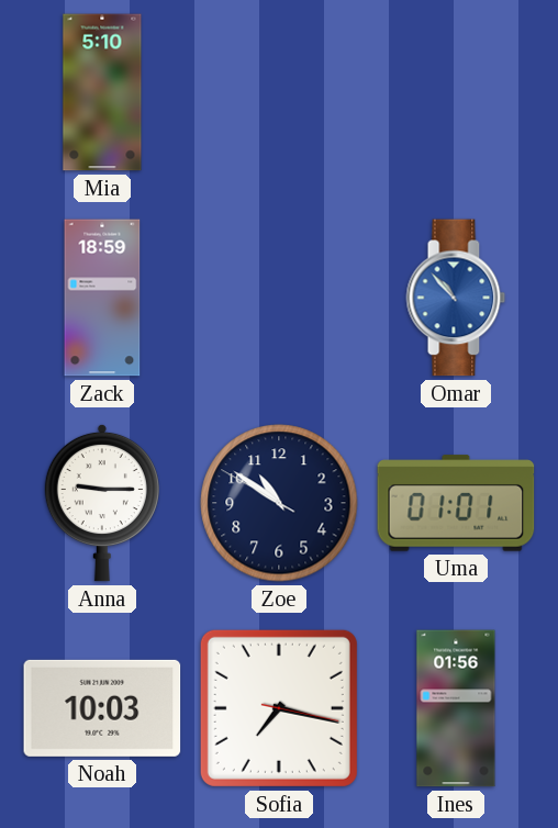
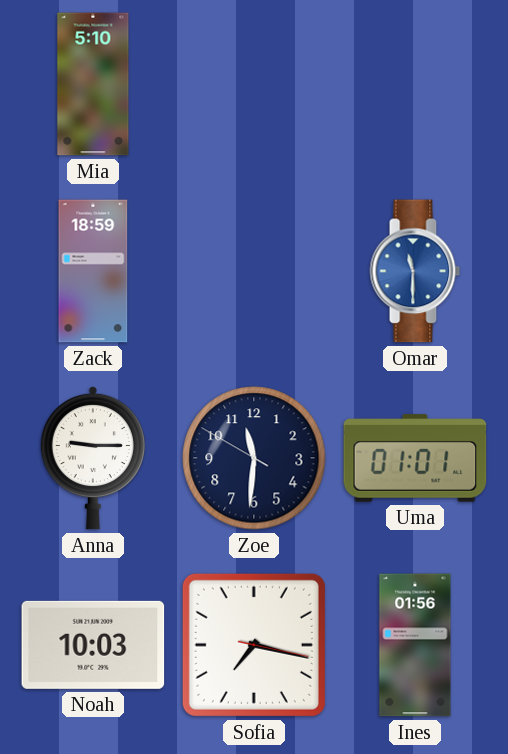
Omar: 10:53 -> 11:30 (415, 271)
Zoe: 10:50 -> 11:30 (254, 458)
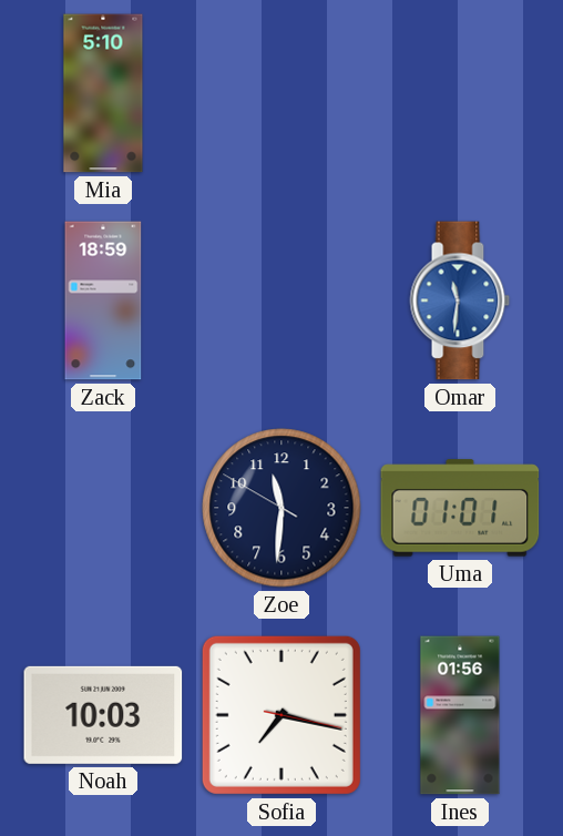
Omar: 11:30 -> 11:31 (460, 300)
Anna: 9:15 -> none (93, 458)
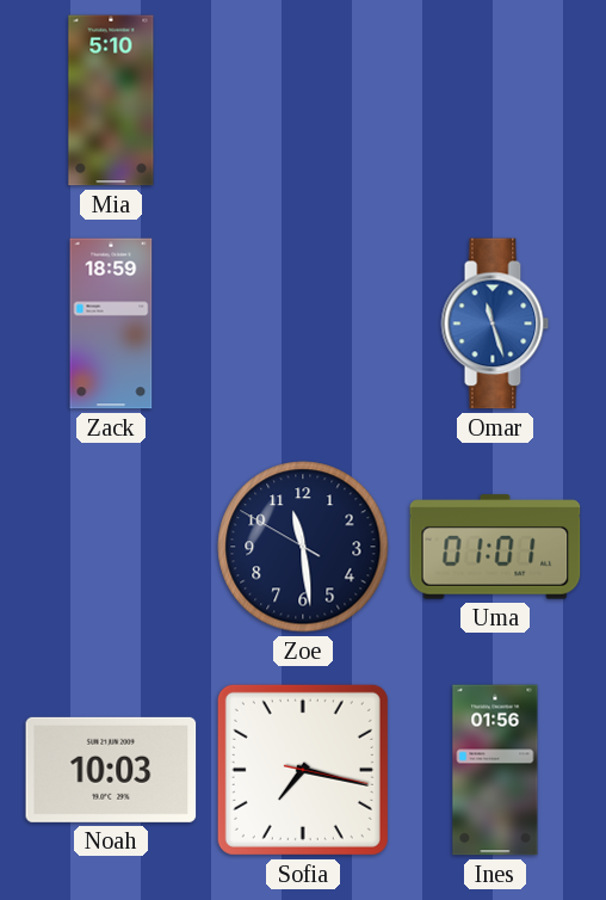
Omar: 11:31 -> 11:27 (495, 323)
Zoe: 11:30 -> 11:28 (303, 547)
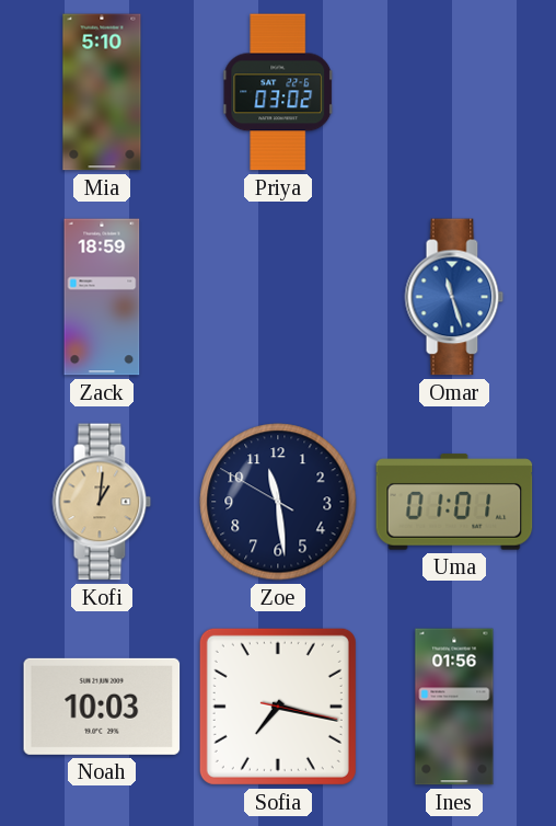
Priya: none -> 03:02 (279, 92)
Kofi: none -> 1:01 (102, 502)
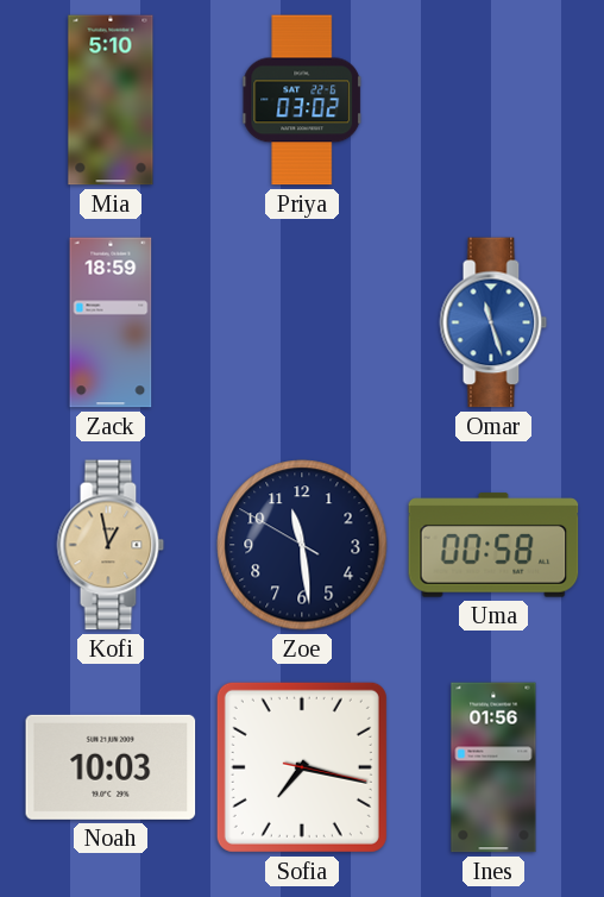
Kofi: 1:01 -> 12:58 (111, 545)
Uma: 01:01 -> 00:58 (493, 545)
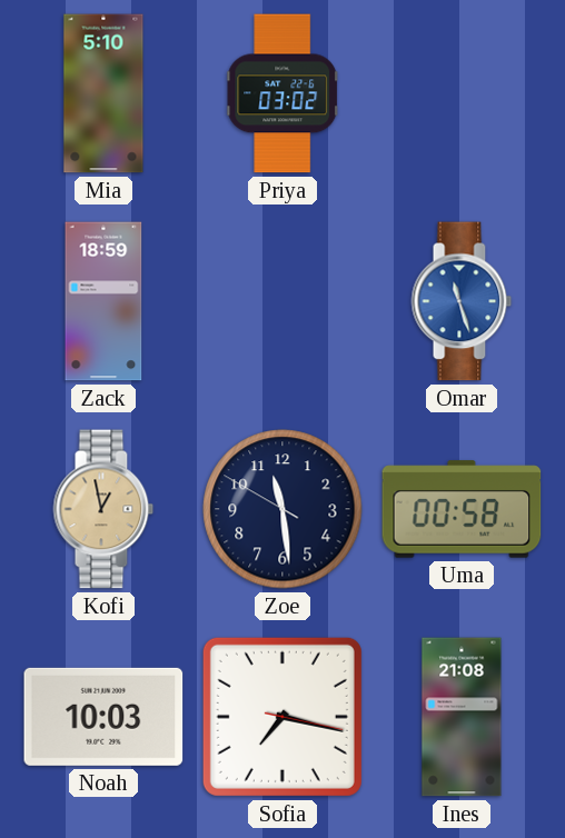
Ines: 01:56 -> 21:08 (462, 717)
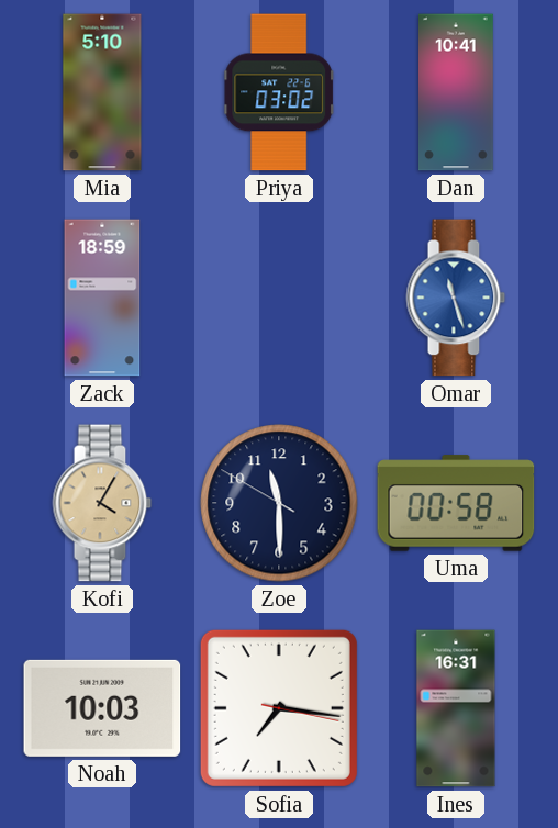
Dan: none -> 10:41 (457, 92)
Kofi: 12:58 -> 4:05 (102, 503)
Zoe: 11:28 -> 11:29 (279, 503)
Sofia: 7:17 -> 7:16 (279, 708)
Ines: 21:08 -> 16:31 (456, 708)
